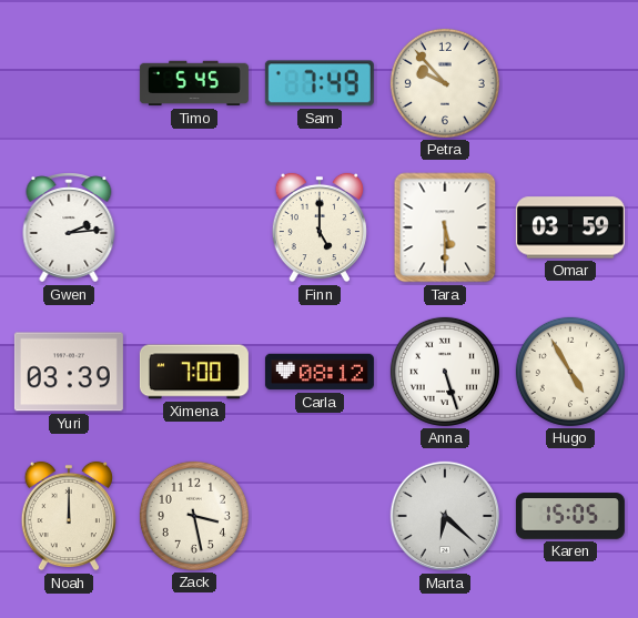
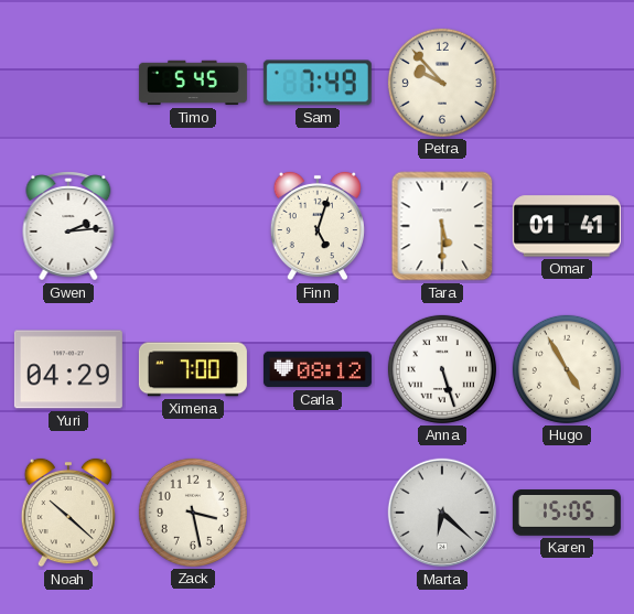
Finn: 5:00 -> 5:03 (318, 226)
Omar: 03:59 -> 01:41 (567, 226)
Yuri: 03:39 -> 04:29 (68, 369)
Noah: 12:00 -> 10:22 (68, 513)
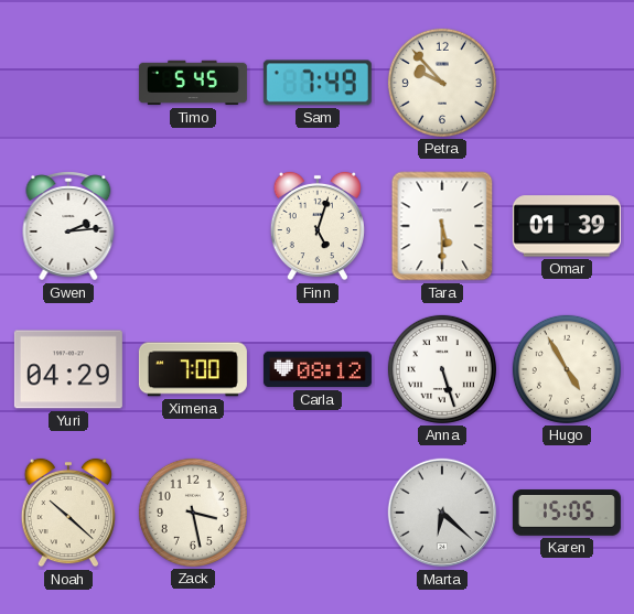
Omar: 01:41 -> 01:39 (567, 226)
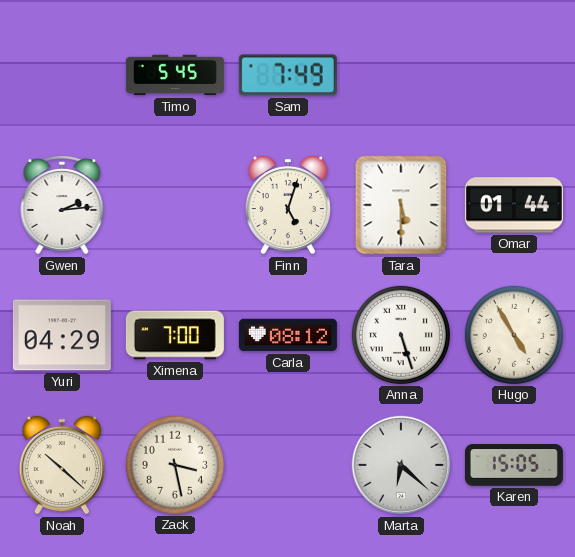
Petra: 9:53 -> none (442, 83)
Omar: 01:39 -> 01:44 (514, 205)
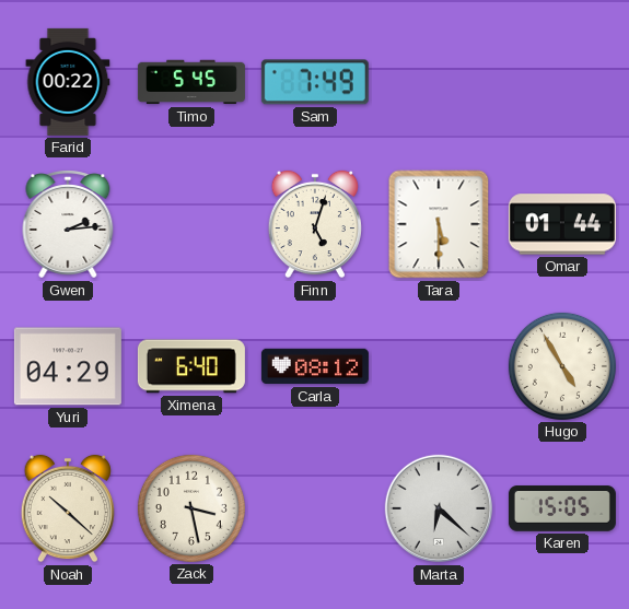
Farid: none -> 00:22 (68, 82)
Ximena: 7:00 -> 6:40 (191, 366)
Anna: 5:27 -> none (401, 335)
